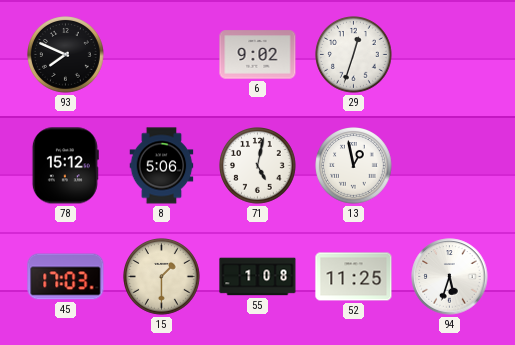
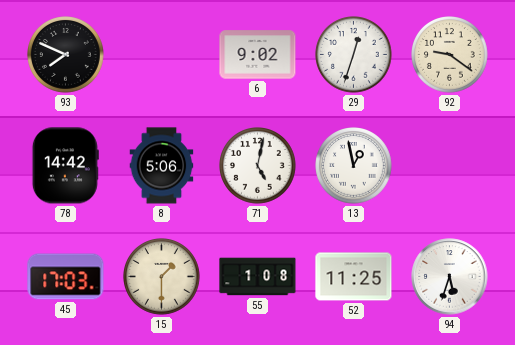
92: none -> 9:21 (450, 55)
78: 15:12 -> 14:42 (65, 166)
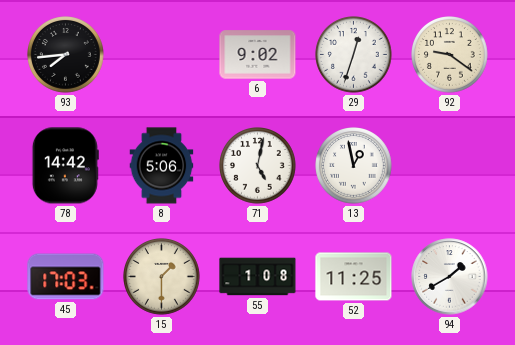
93: 7:49 -> 7:44 (66, 55)
94: 5:33 -> 1:40 (450, 277)
